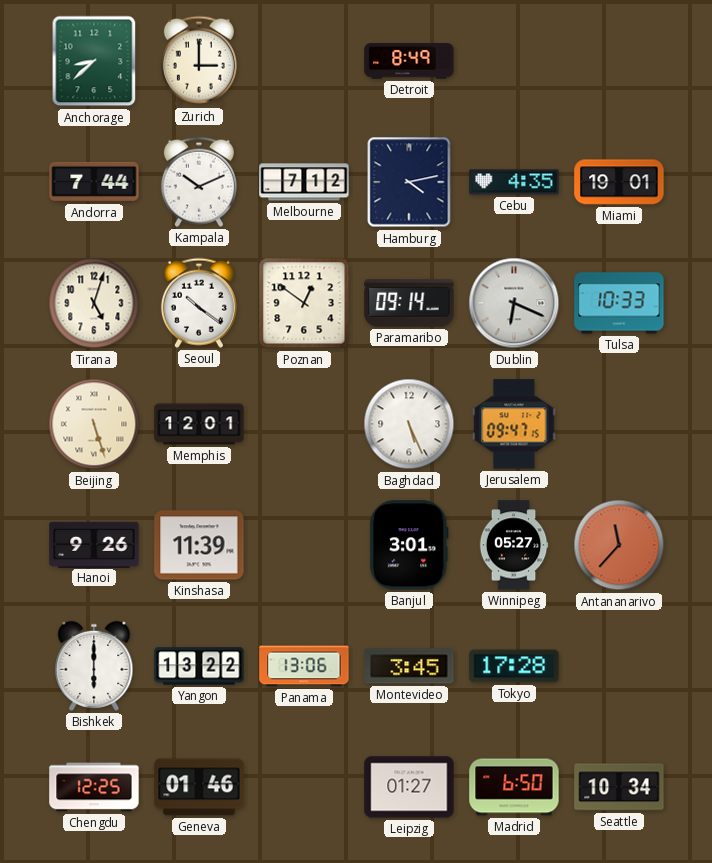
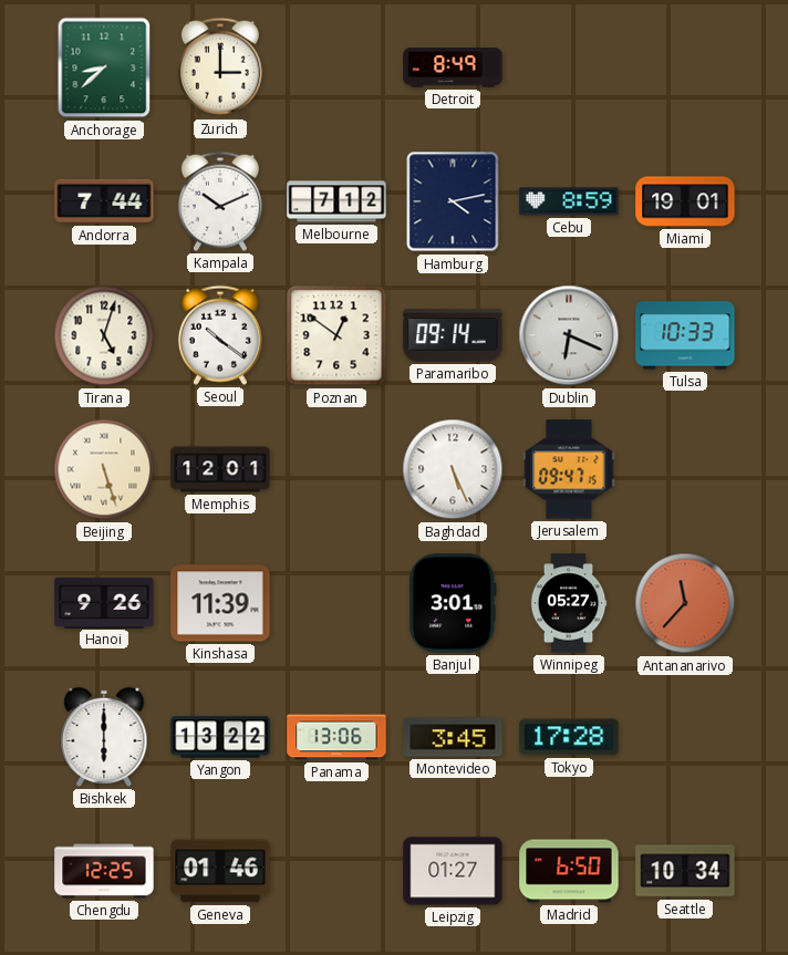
Cebu: 4:35 -> 8:59 (569, 201)
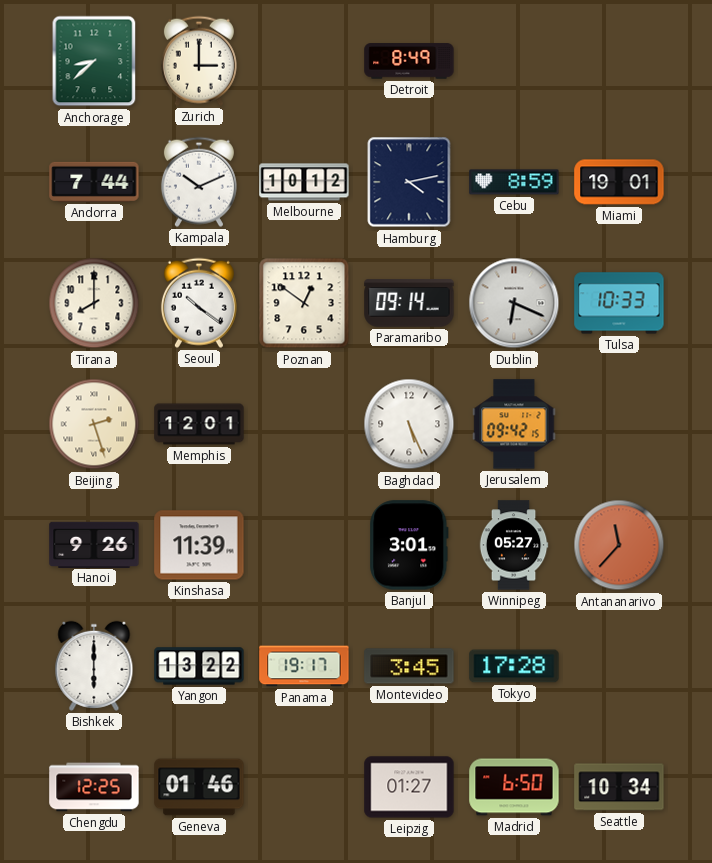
Melbourne: 7:12 -> 10:12 (304, 182)
Tirana: 5:03 -> 8:00 (94, 303)
Beijing: 5:27 -> 2:27 (94, 424)
Jerusalem: 09:47 -> 09:42 (514, 424)
Panama: 13:06 -> 19:17 (304, 666)
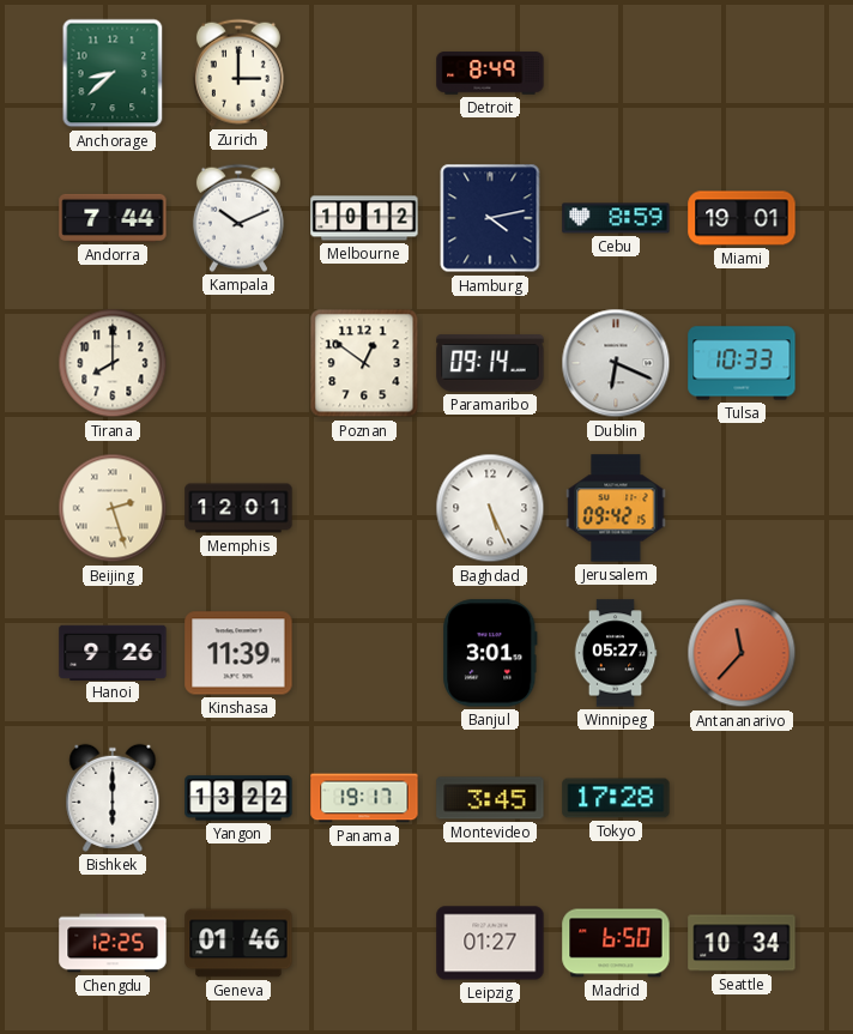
Seoul: 10:21 -> none (199, 303)
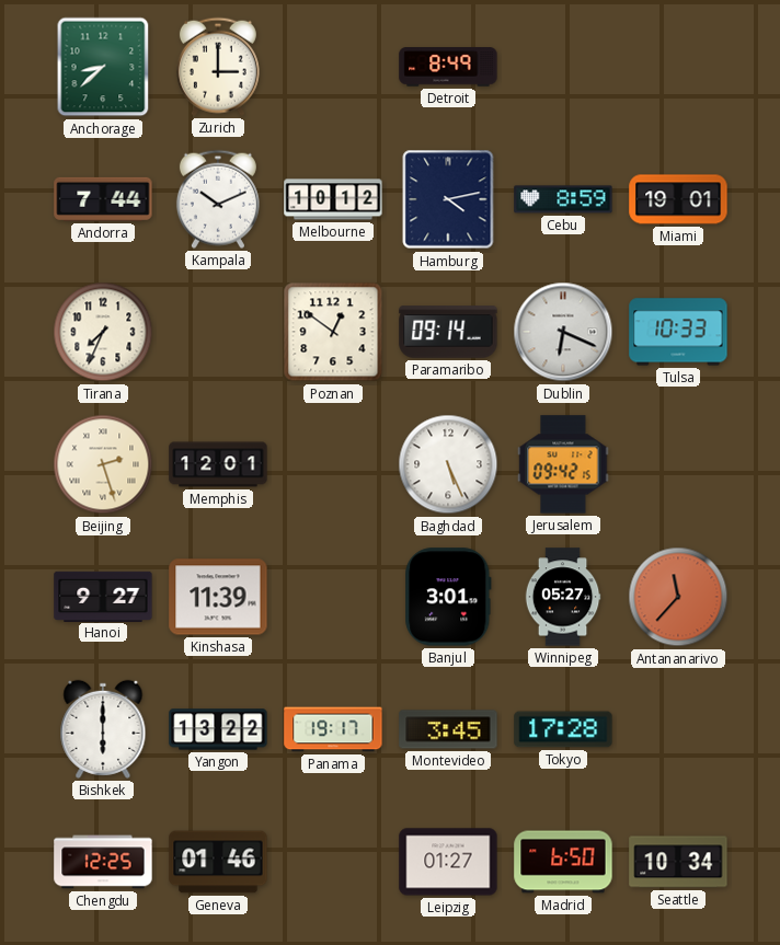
Tirana: 8:00 -> 7:34 (103, 332)
Hanoi: 9:26 -> 9:27 (103, 596)
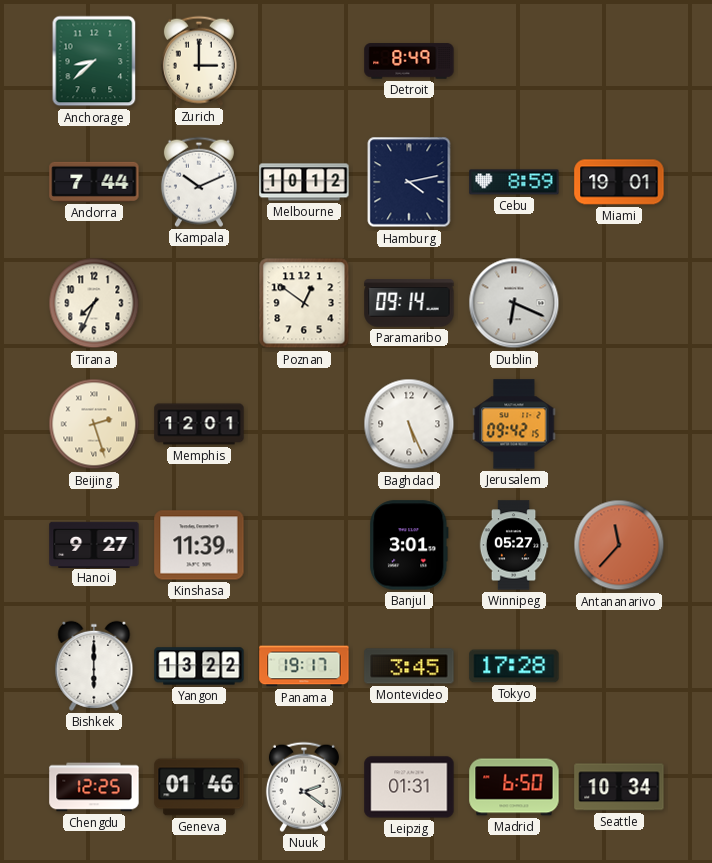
Tulsa: 10:33 -> none (678, 332)
Nuuk: none -> 2:21 (304, 787)
Leipzig: 01:27 -> 01:31 (409, 787)
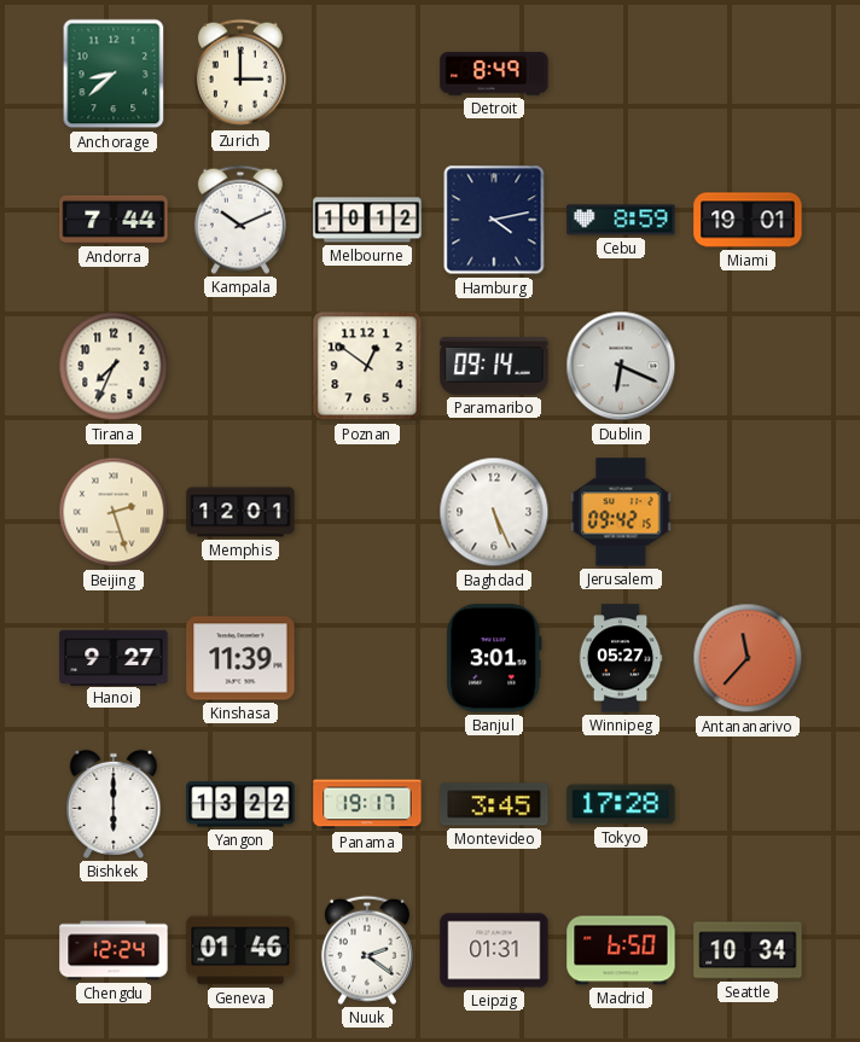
Chengdu: 12:25 -> 12:24 (114, 950)
